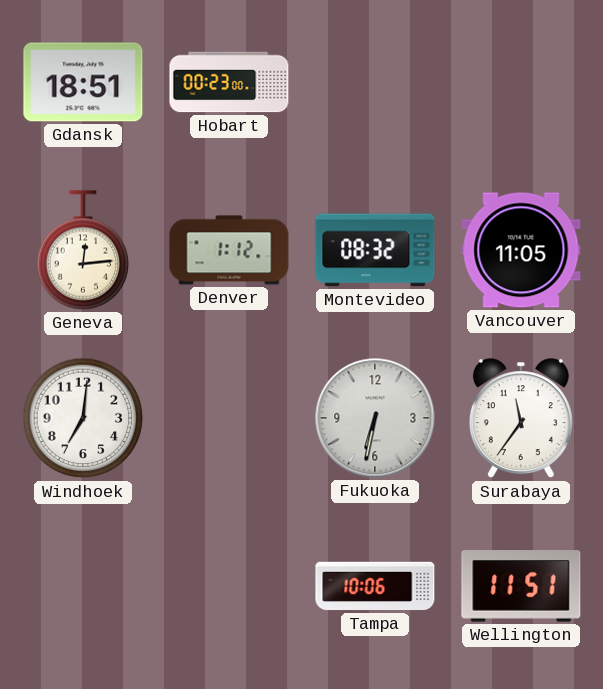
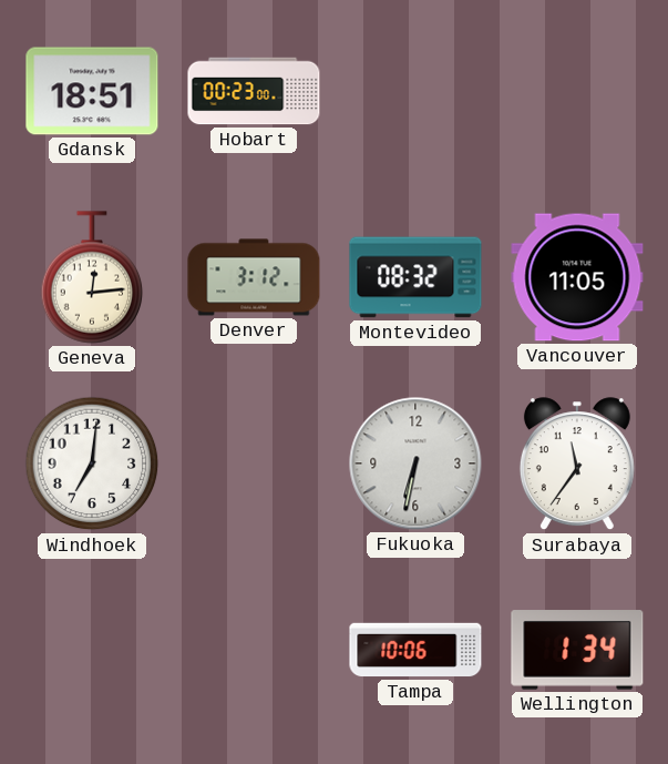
Denver: 1:12 -> 3:12 (254, 277)
Wellington: 11:51 -> 1:34 (577, 650)
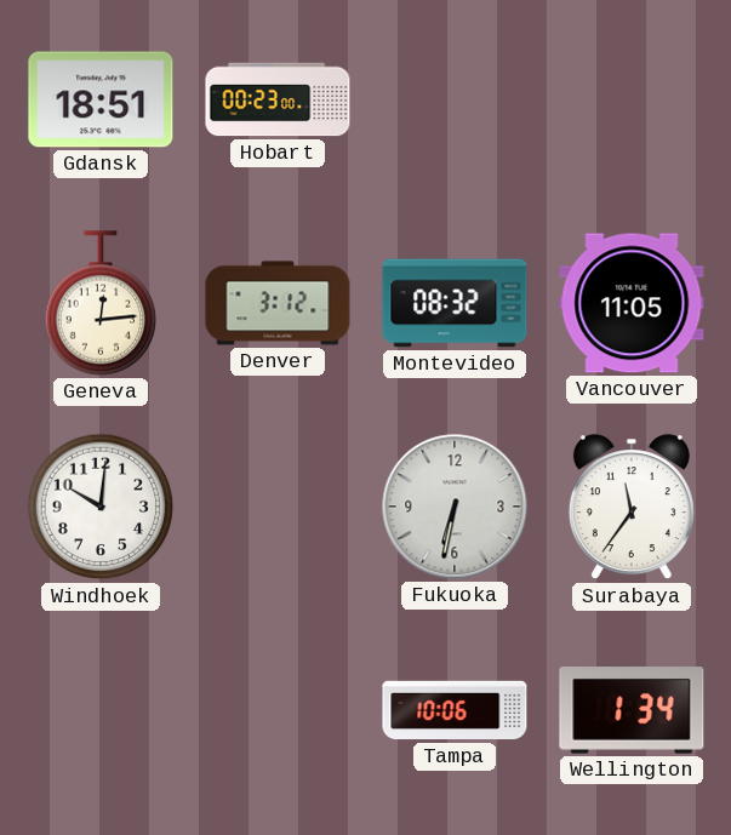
Windhoek: 7:01 -> 10:01 (101, 507)
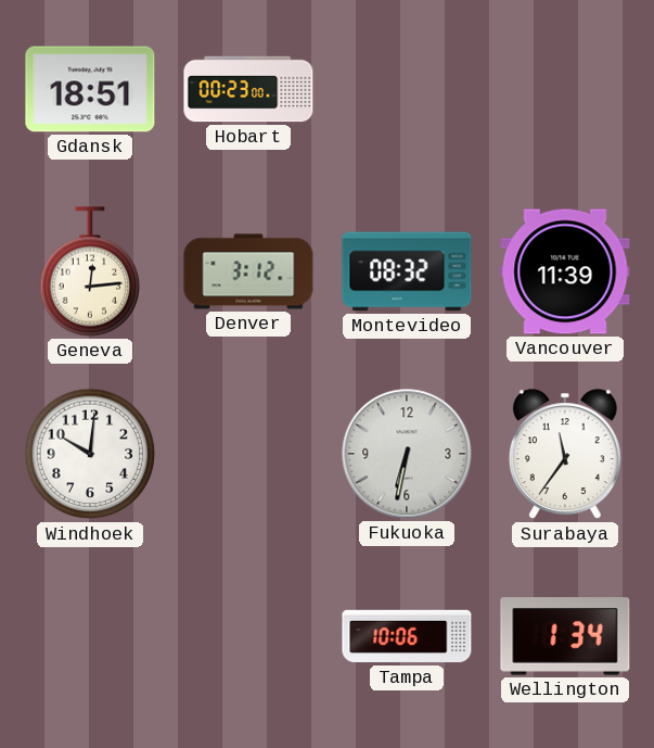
Vancouver: 11:05 -> 11:39 (565, 271)
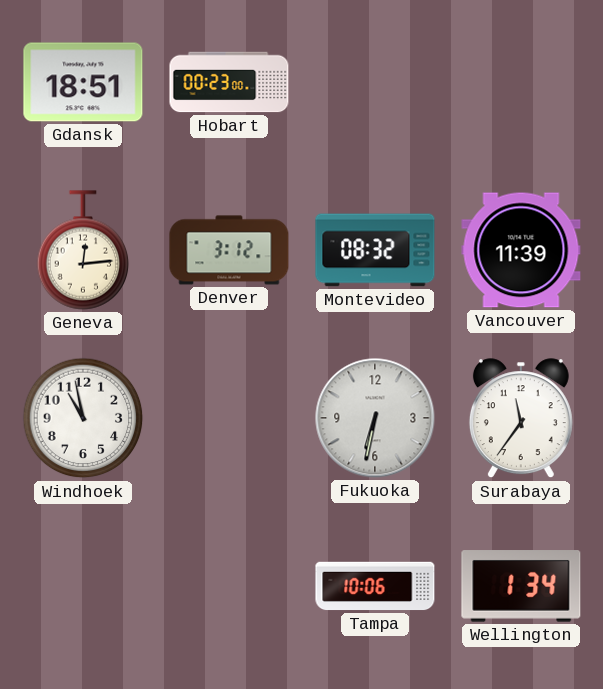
Windhoek: 10:01 -> 10:58 (83, 418)
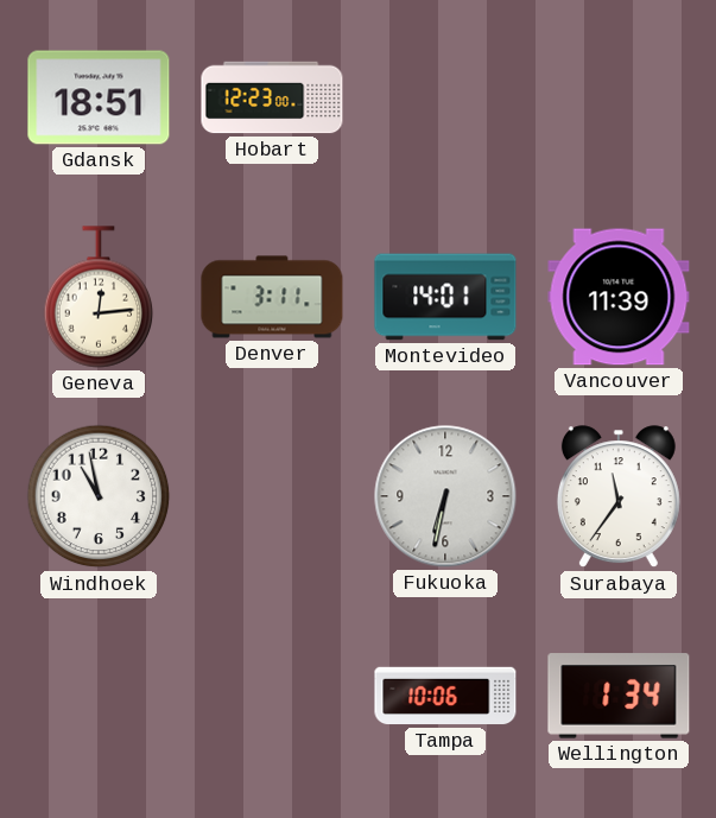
Hobart: 00:23 -> 12:23 (272, 97)
Denver: 3:12 -> 3:11 (272, 297)
Montevideo: 08:32 -> 14:01 (445, 297)
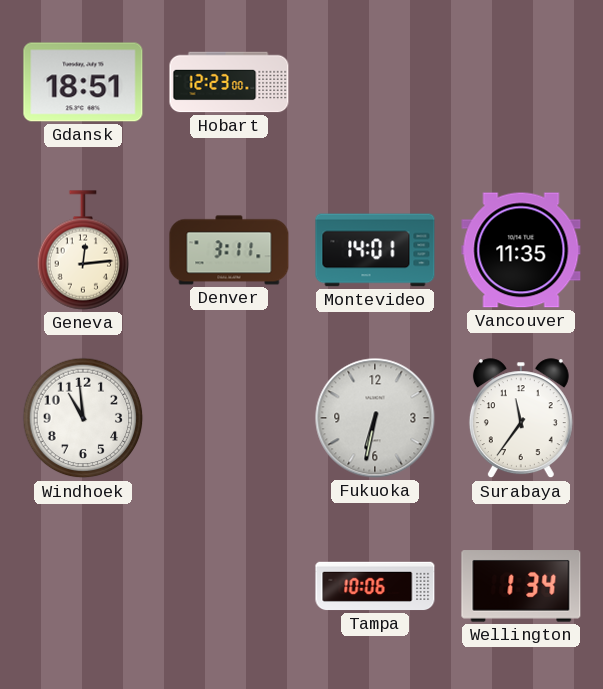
Vancouver: 11:39 -> 11:35 (521, 250)
Windhoek: 10:58 -> 10:59 (83, 418)
